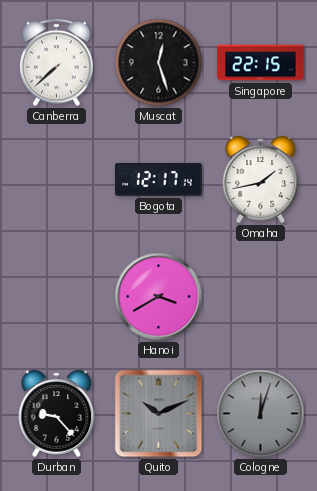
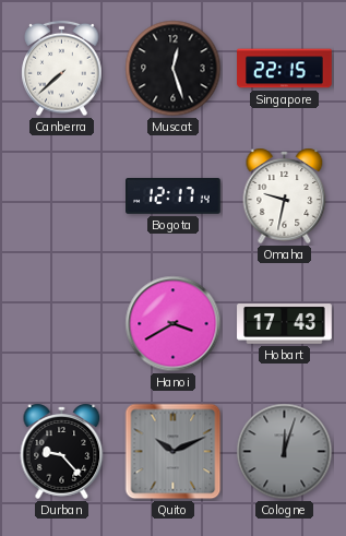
Omaha: 1:43 -> 9:32 (285, 195)
Hobart: none -> 17:43 (285, 324)
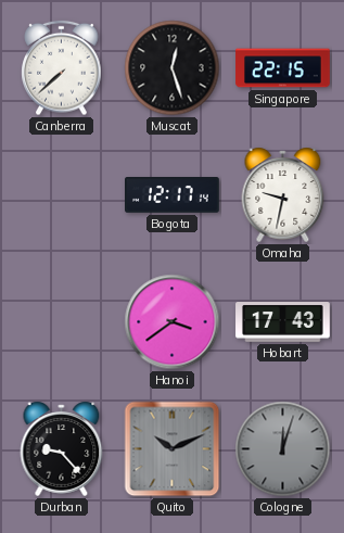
Hanoi: 3:40 -> 3:39 (173, 322)
